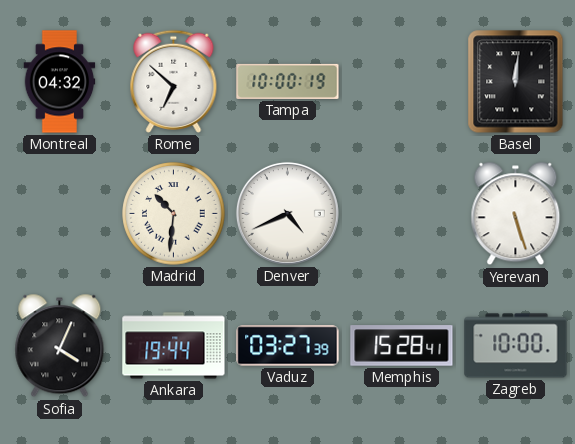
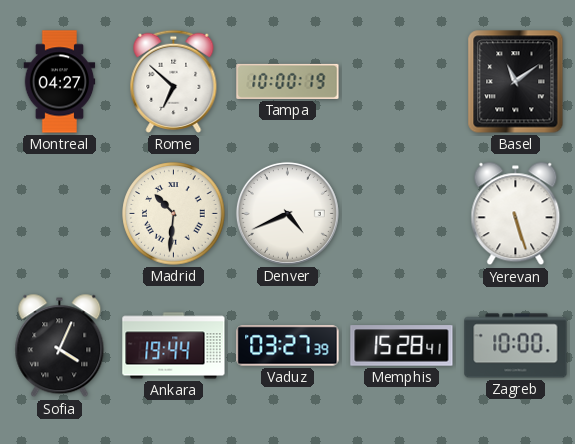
Montreal: 04:32 -> 04:27 (60, 82)
Basel: 12:01 -> 11:09 (516, 82)
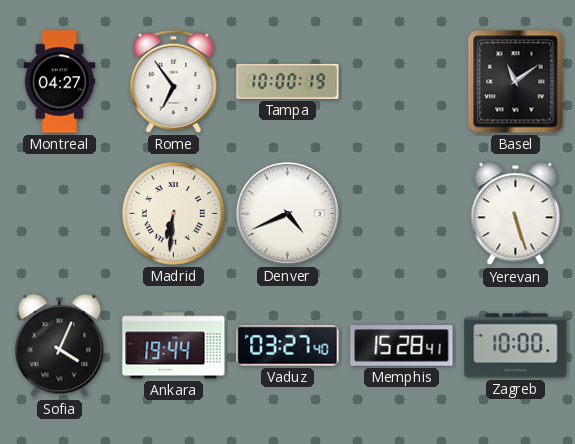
Rome: 6:52 -> 6:54 (174, 81)
Madrid: 10:31 -> 6:31 (174, 214)
Vaduz: 03:27:39 -> 03:27:40 (288, 346)
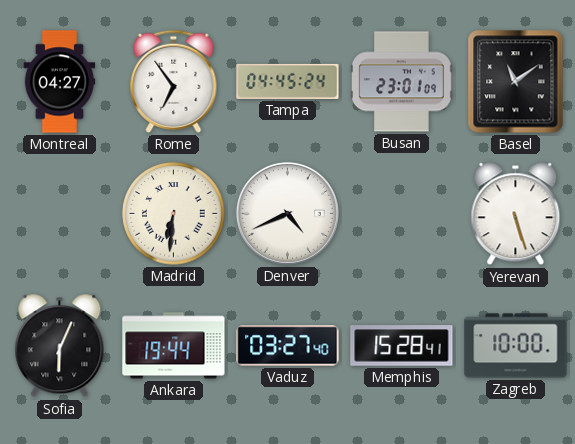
Tampa: 10:00 -> 04:45 (288, 81)
Busan: none -> 23:01 (402, 82)
Sofia: 4:04 -> 6:04 (60, 346)
